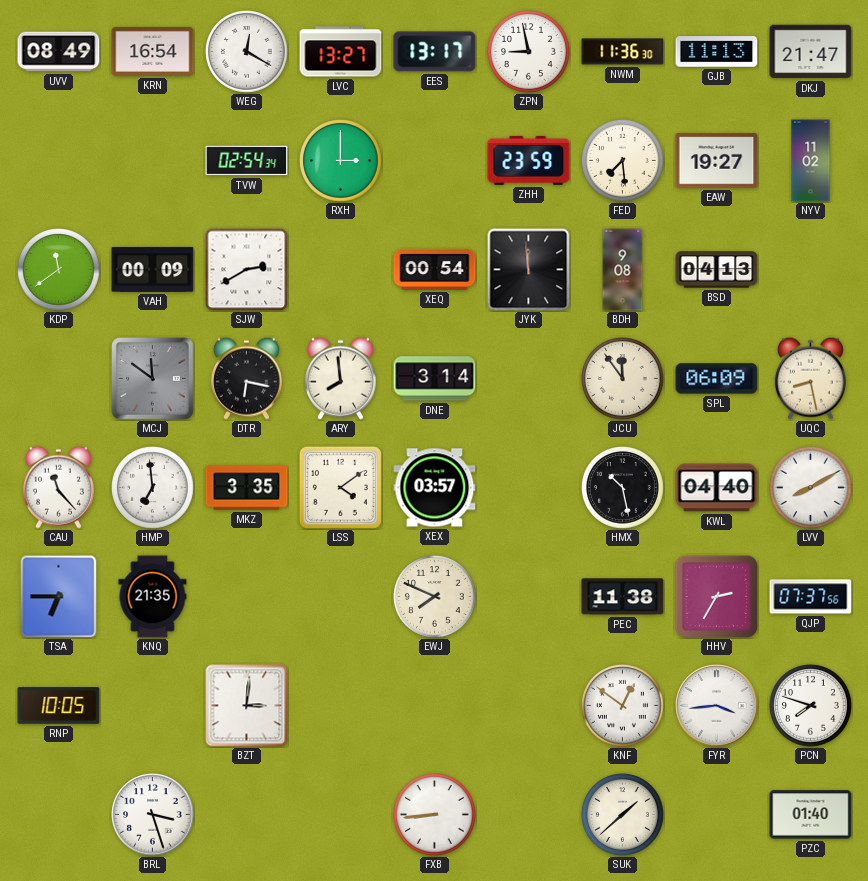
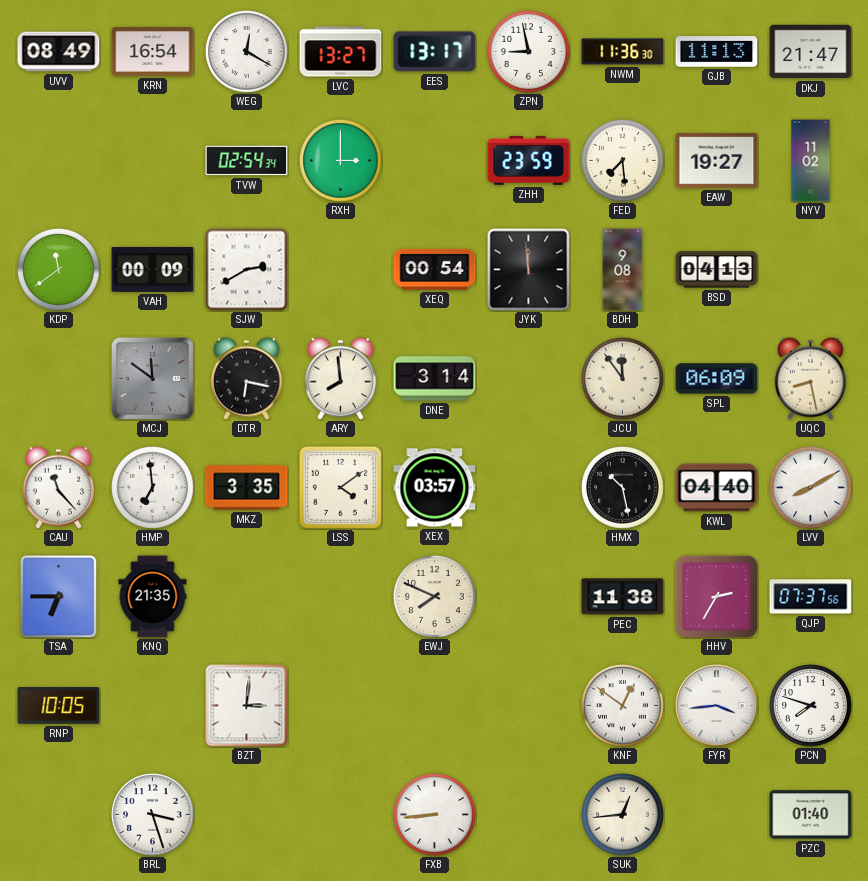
SUK: 1:38 -> 12:44 (623, 815)
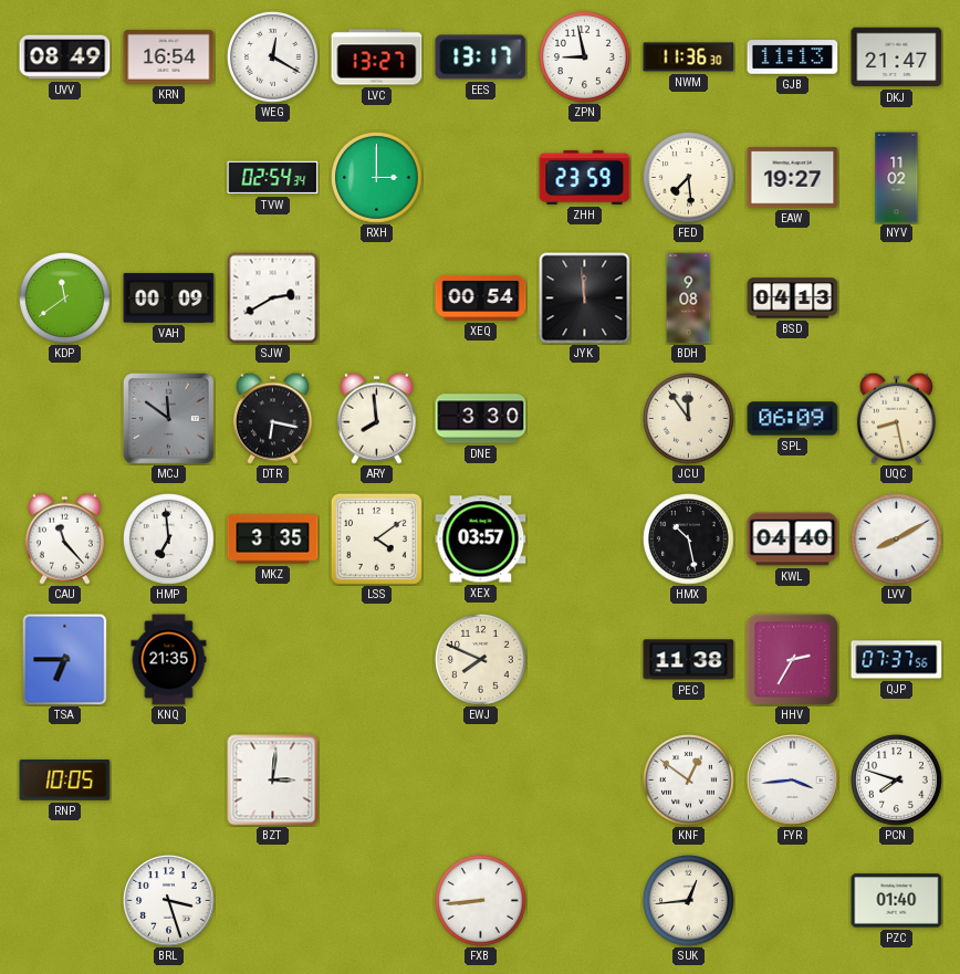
DNE: 3:14 -> 3:30 (481, 419)
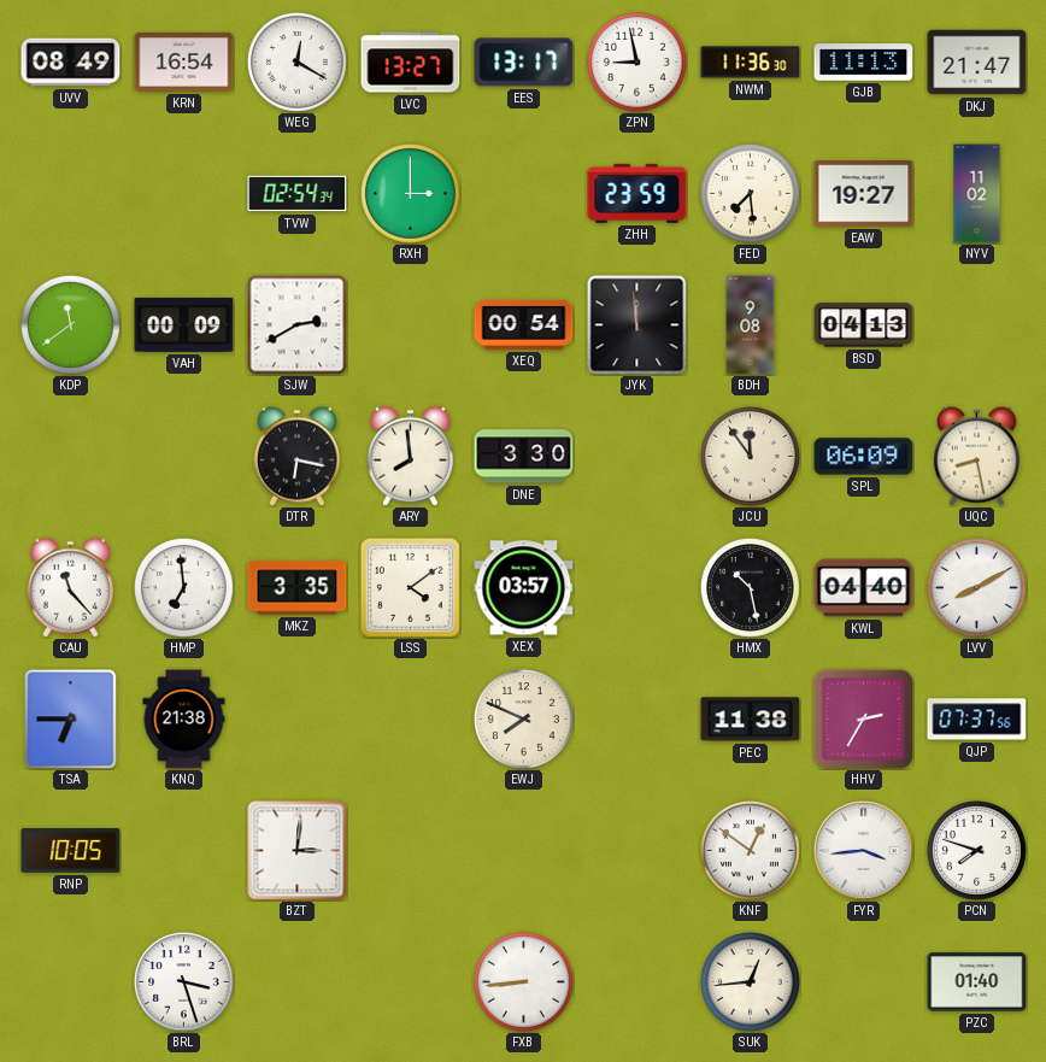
MCJ: 11:51 -> none (169, 419)
KNQ: 21:35 -> 21:38 (184, 720)
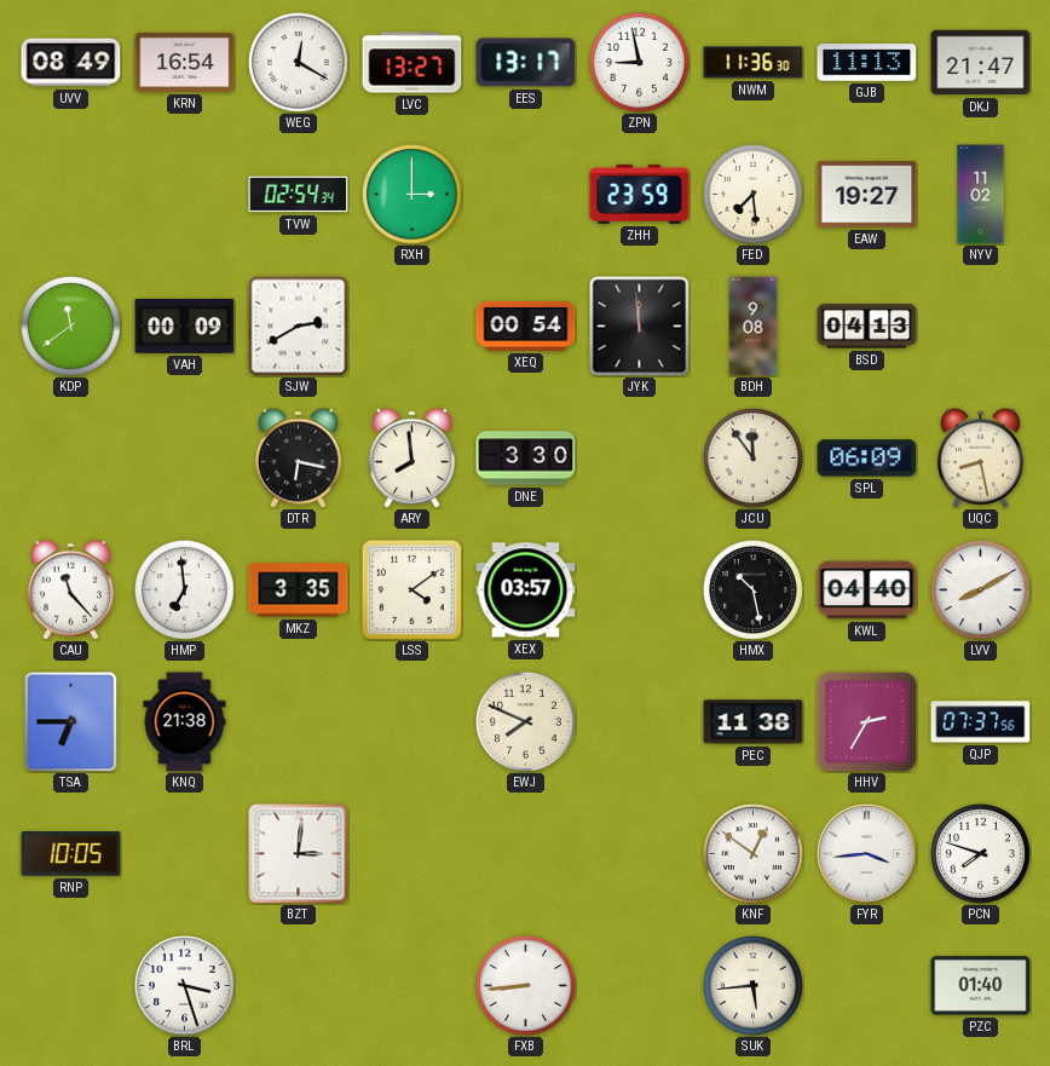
SUK: 12:44 -> 5:44 (754, 986)
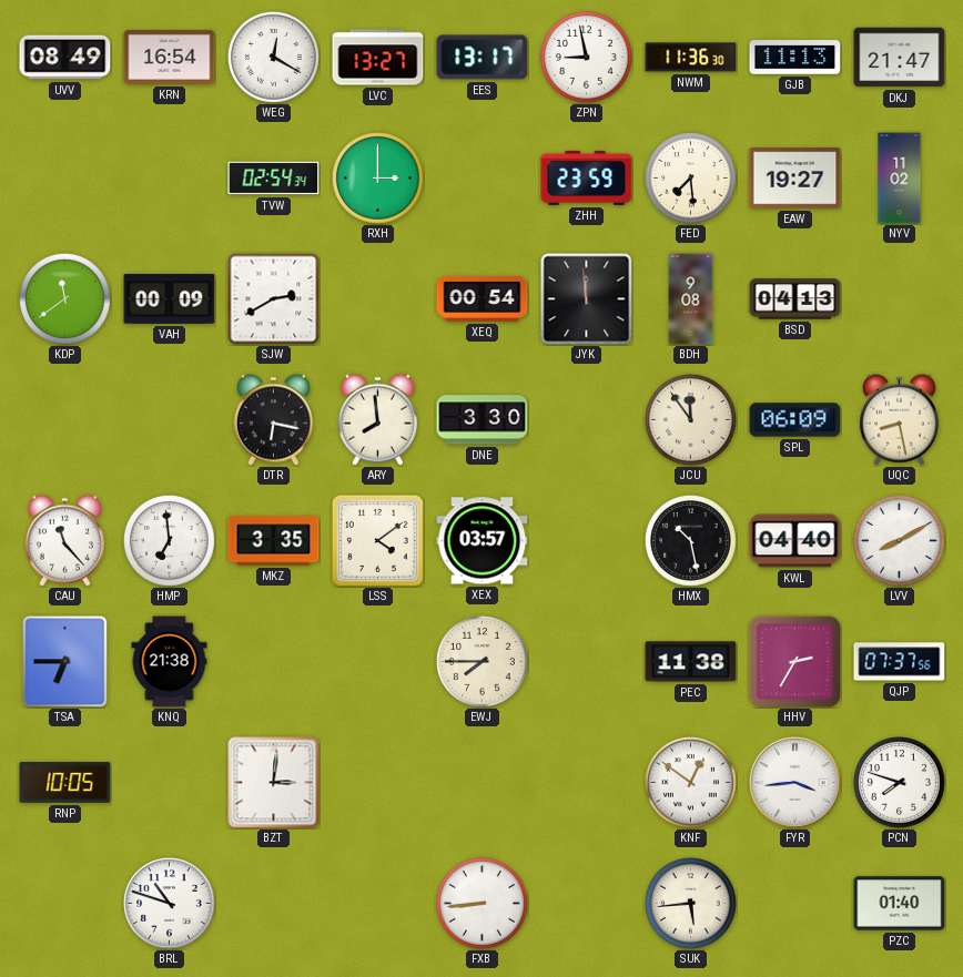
EWJ: 7:49 -> 7:45 (483, 662)
BRL: 3:27 -> 10:48 (170, 904)
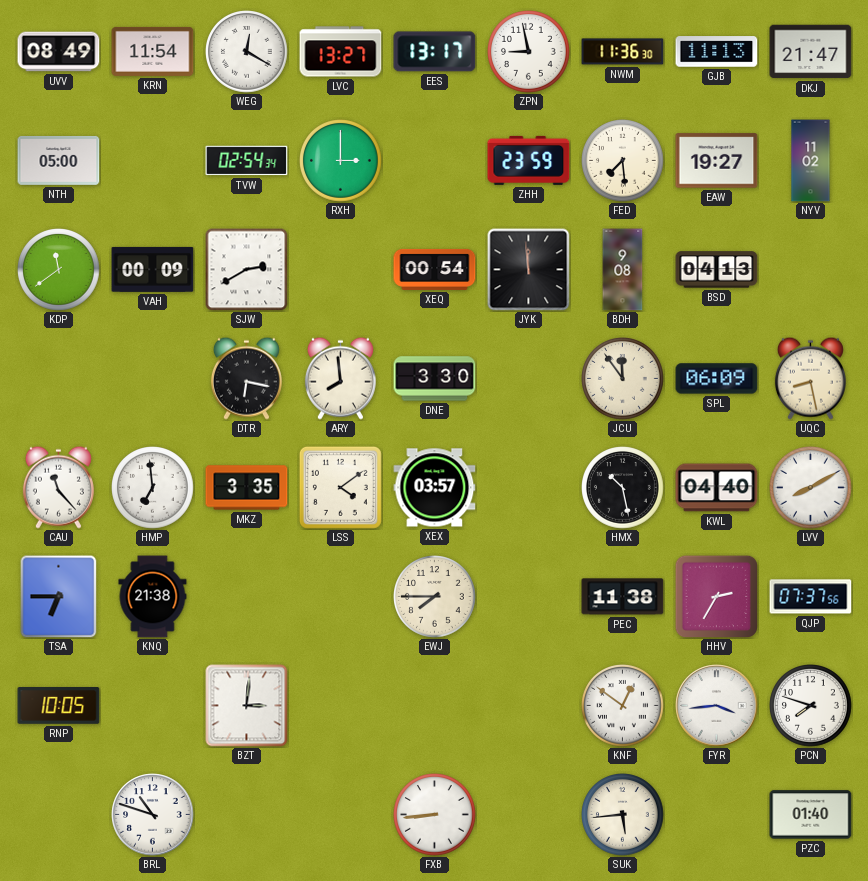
KRN: 16:54 -> 11:54 (153, 51)
NTH: none -> 05:00 (59, 160)
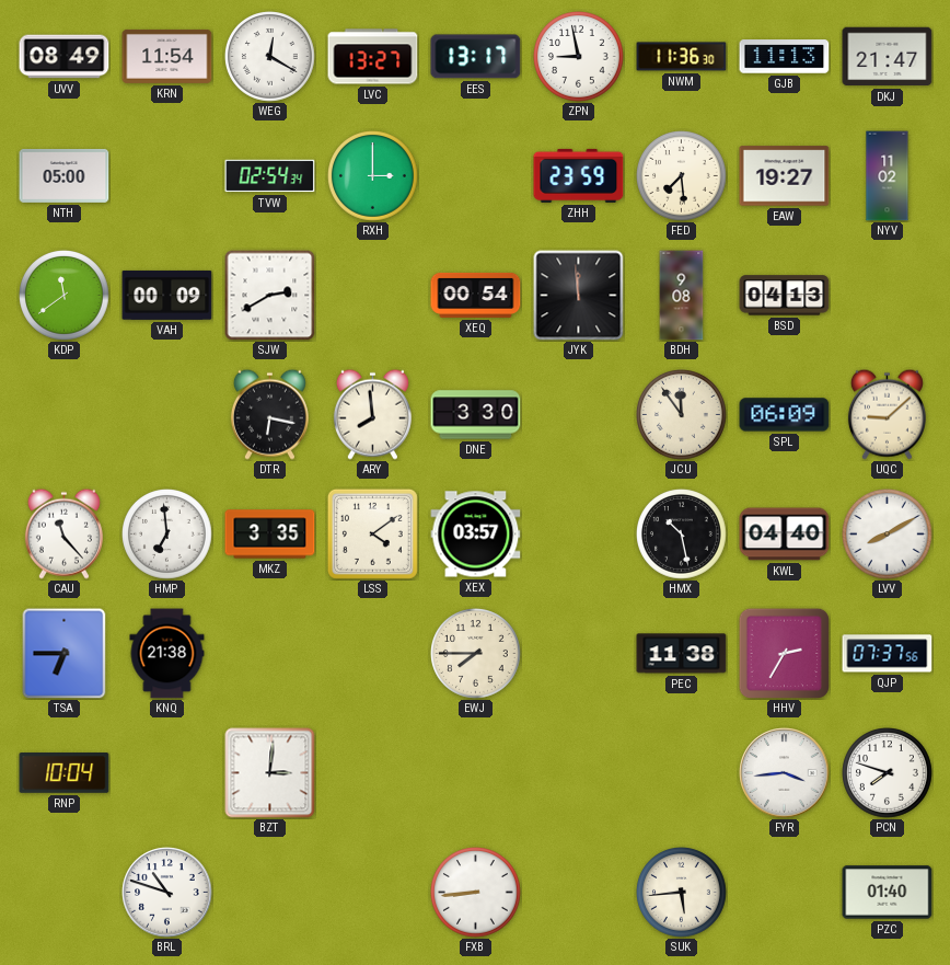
UQC: 8:28 -> 9:08 (887, 414)
RNP: 10:05 -> 10:04 (65, 773)
KNF: 12:51 -> none (623, 706)
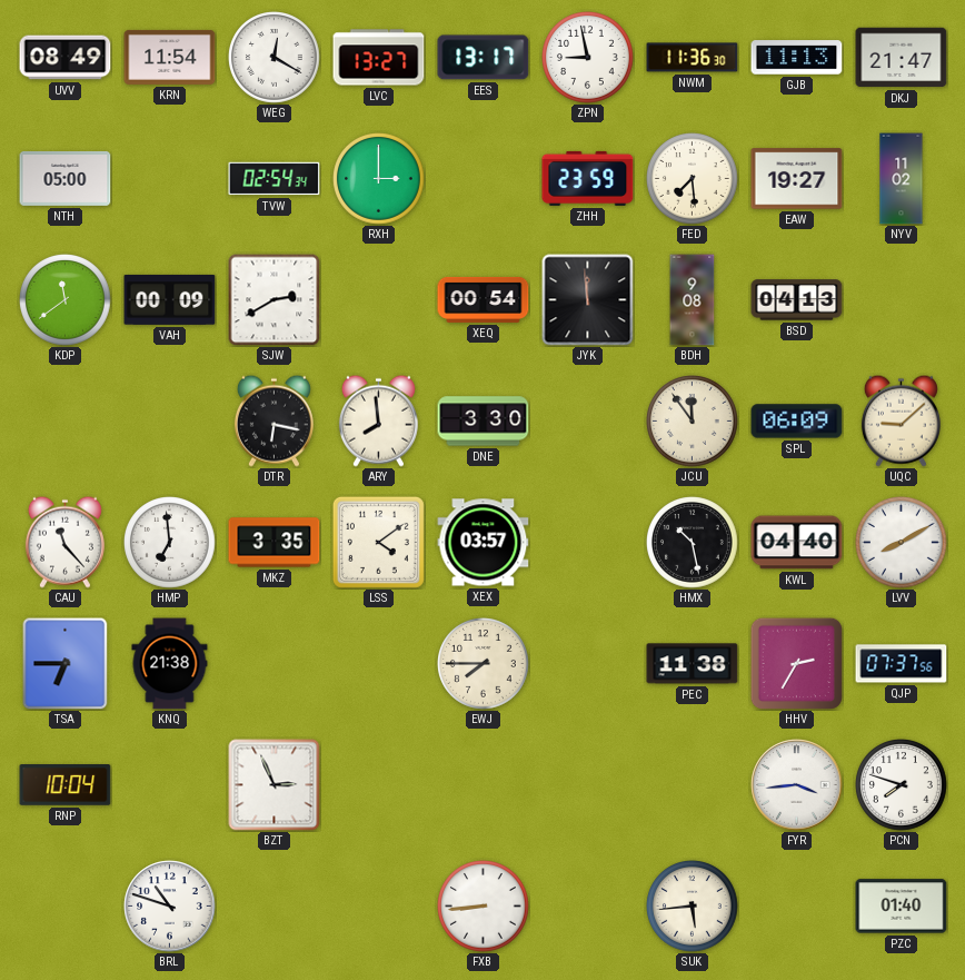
BZT: 3:01 -> 2:56 (275, 785)
